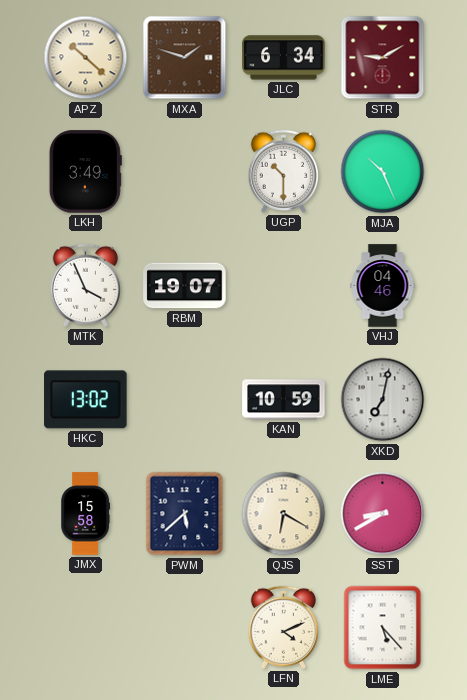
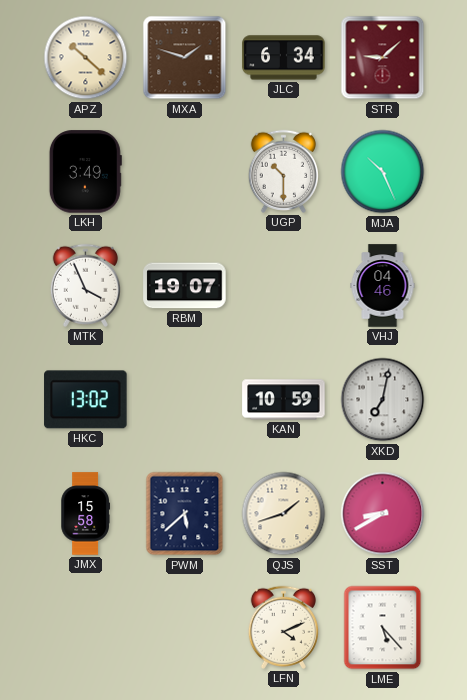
STR: 9:10 -> 9:08 (383, 58)
QJS: 6:20 -> 1:42 (284, 514)
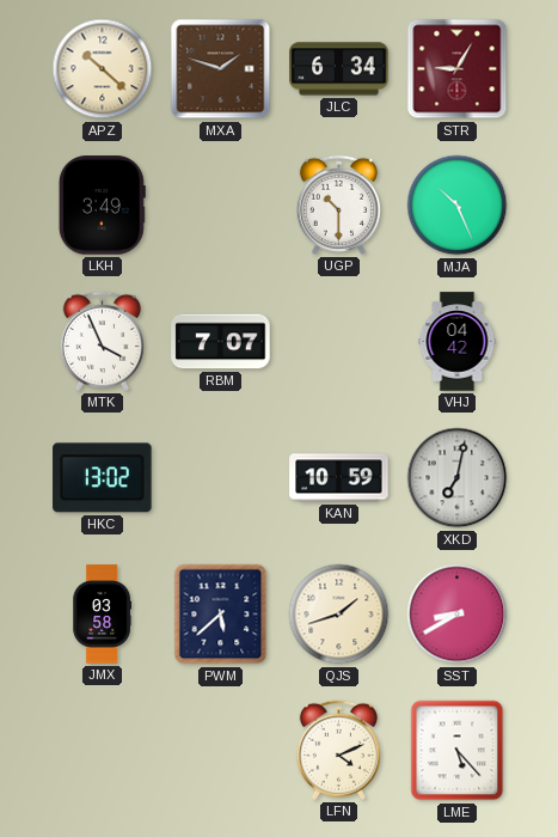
STR: 9:08 -> 9:05 (458, 69)
RBM: 19:07 -> 7:07 (221, 342)
VHJ: 04:46 -> 04:42 (458, 342)
JMX: 15:58 -> 03:58 (102, 615)
